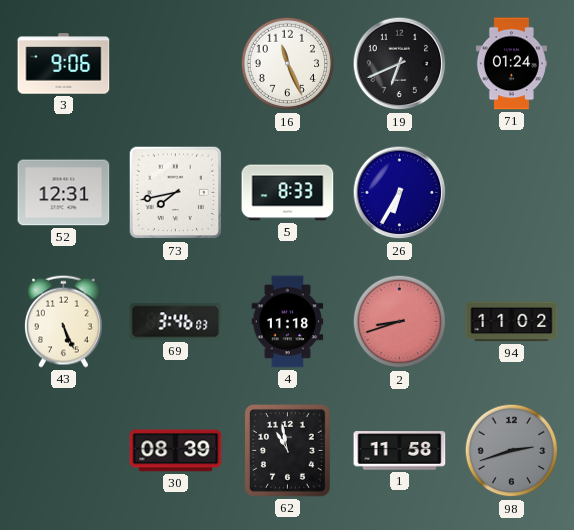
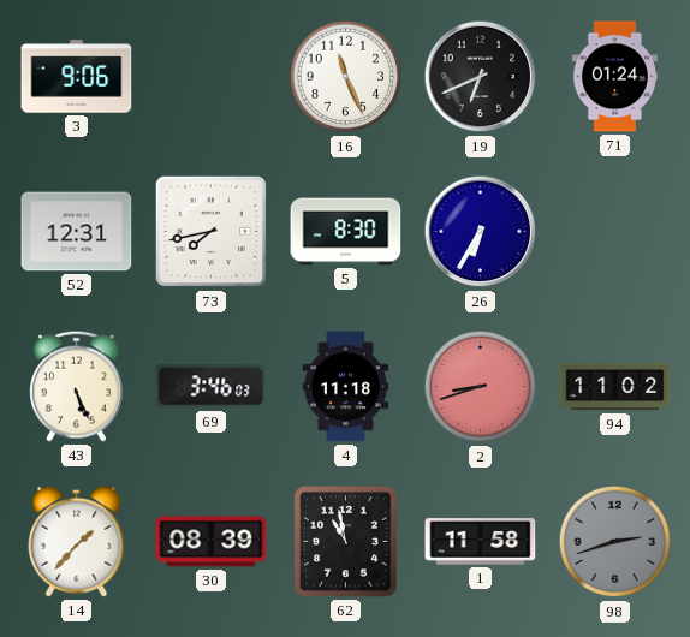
5: 8:33 -> 8:30 (346, 232)
14: none -> 1:37 (77, 541)
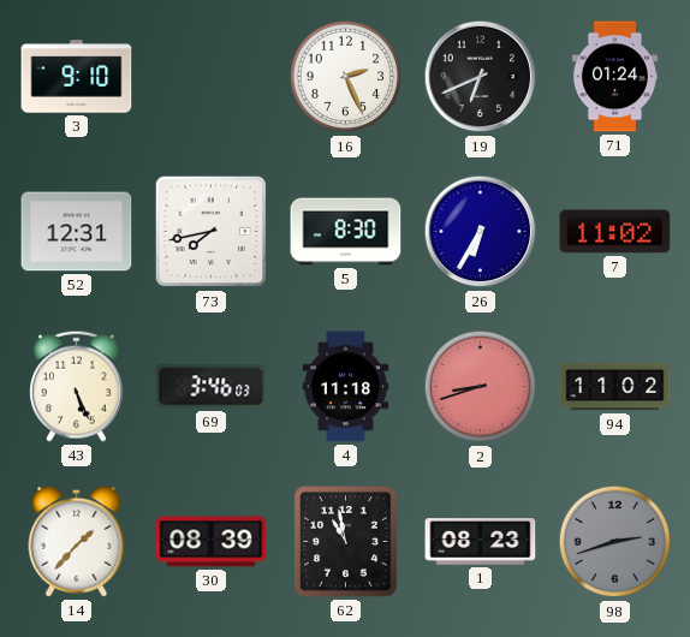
3: 9:06 -> 9:10 (77, 77)
16: 11:26 -> 2:26 (346, 77)
7: none -> 11:02 (615, 232)
1: 11:58 -> 08:23 (481, 542)
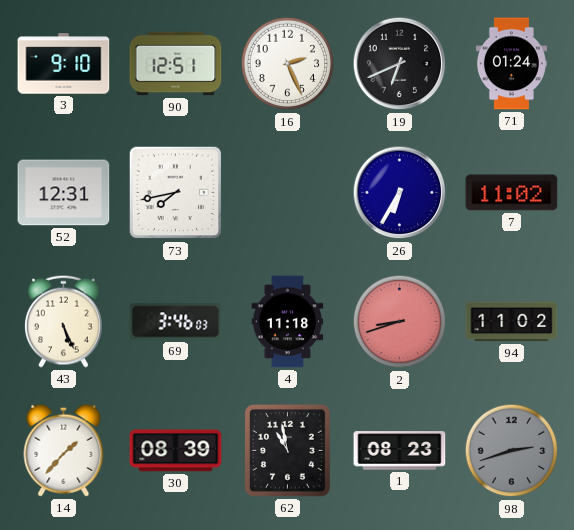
90: none -> 12:51 (176, 64)
5: 8:30 -> none (346, 232)
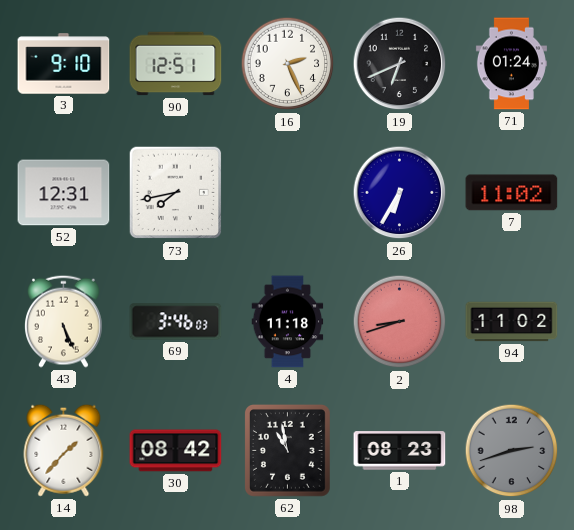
30: 08:39 -> 08:42 (176, 451)
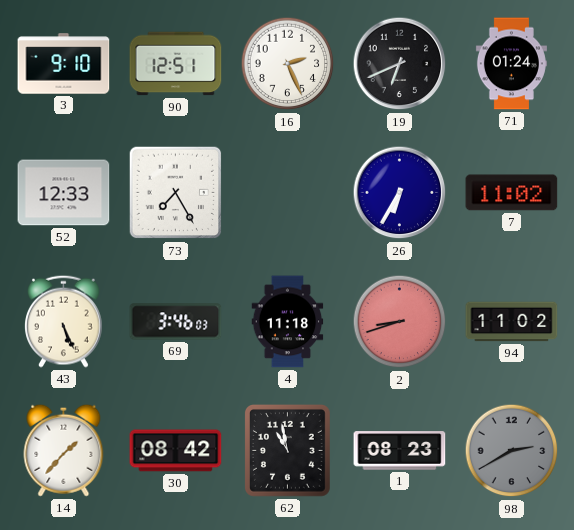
52: 12:31 -> 12:33 (64, 193)
73: 7:43 -> 7:25 (176, 193)
98: 2:42 -> 2:40 (512, 451)
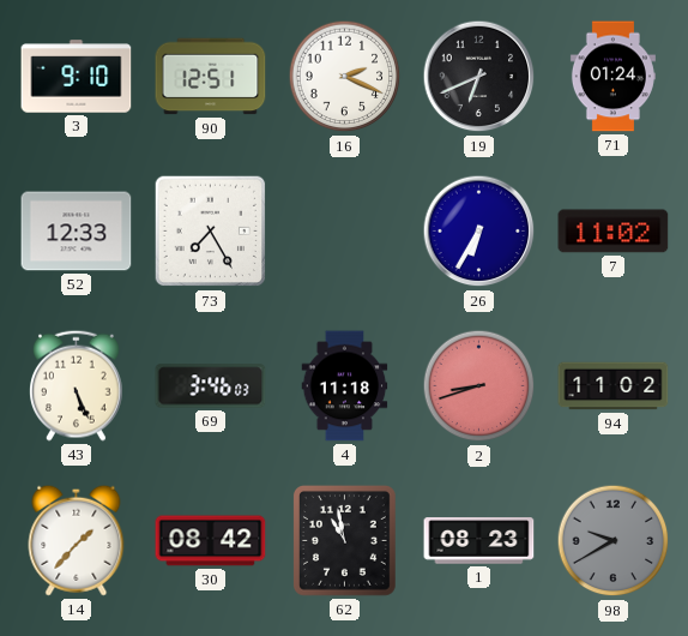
16: 2:26 -> 2:19 (345, 77)
98: 2:40 -> 9:40 (614, 541)
